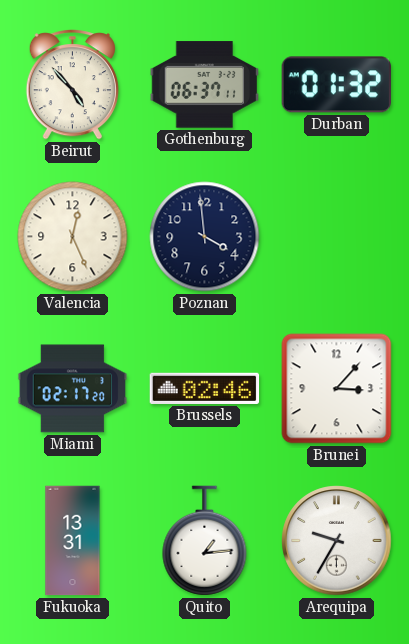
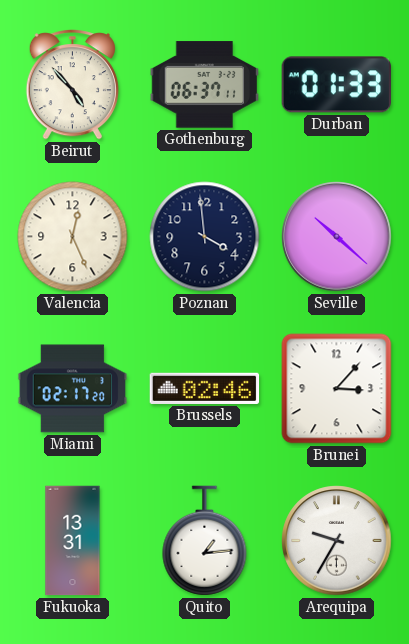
Durban: 01:32 -> 01:33 (336, 85)
Seville: none -> 10:22 (337, 237)
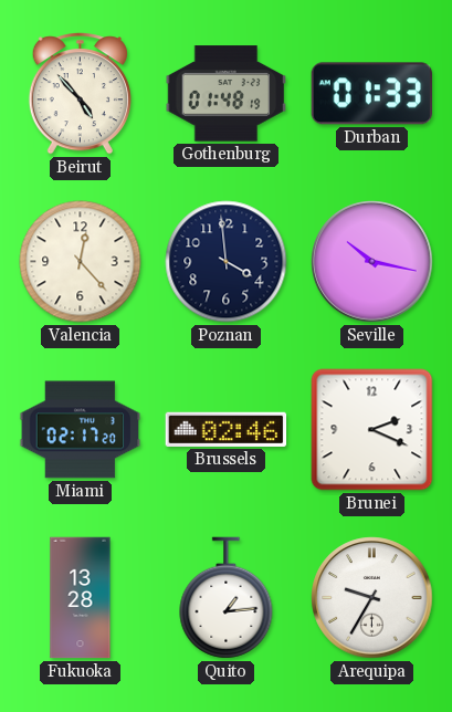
Gothenburg: 06:37 -> 01:48 (227, 94)
Valencia: 12:26 -> 12:23 (81, 262)
Seville: 10:22 -> 10:17 (372, 262)
Brunei: 3:07 -> 2:19 (372, 430)
Fukuoka: 13:31 -> 13:28 (81, 598)
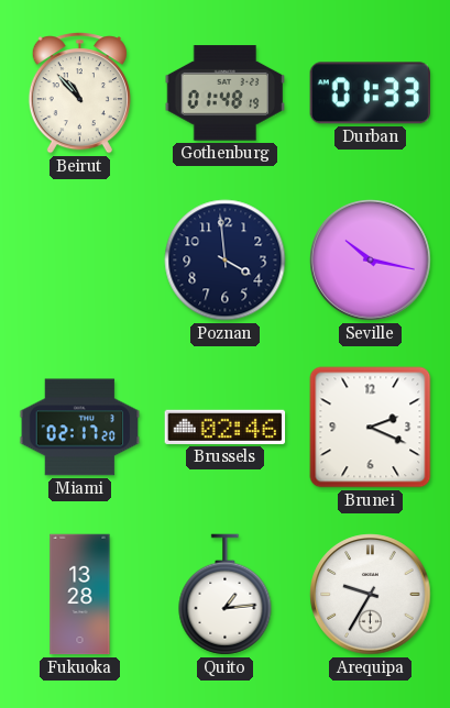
Beirut: 4:53 -> 10:53 (79, 93)
Valencia: 12:23 -> none (81, 262)
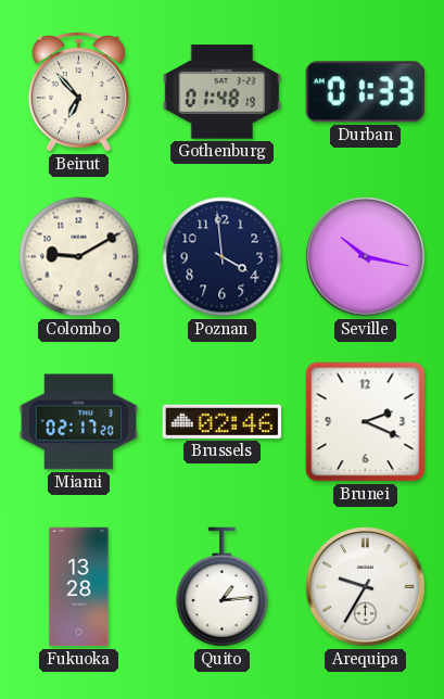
Beirut: 10:53 -> 6:53 (78, 92)
Colombo: none -> 9:10 (79, 257)
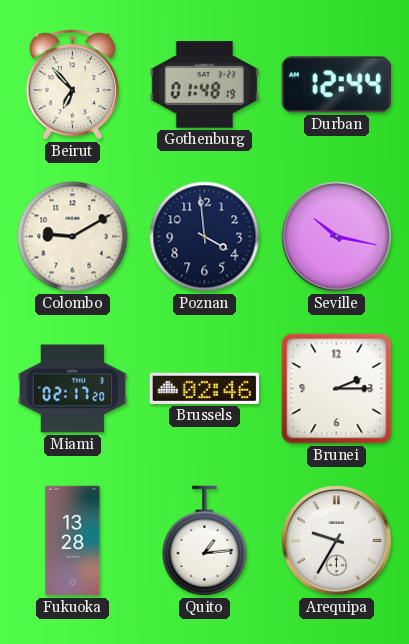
Durban: 01:33 -> 12:44 (336, 85)
Brunei: 2:19 -> 2:15 (337, 389)
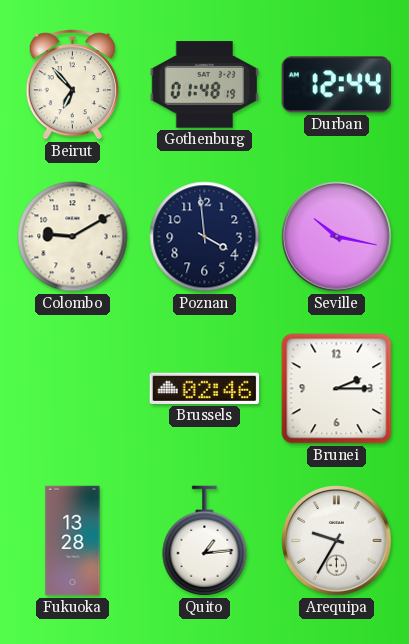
Miami: 02:17 -> none (73, 389)
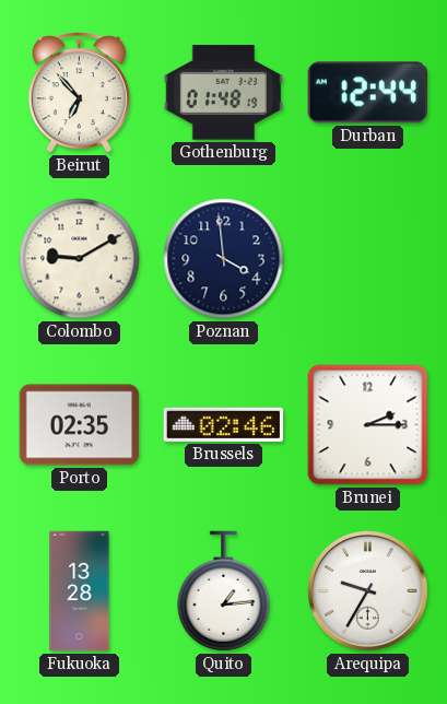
Seville: 10:17 -> none (337, 237)
Porto: none -> 02:35 (80, 425)
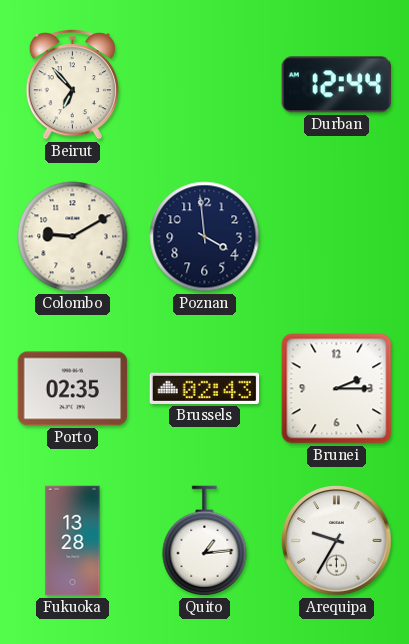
Gothenburg: 01:48 -> none (224, 93)
Brussels: 02:46 -> 02:43 (205, 388)
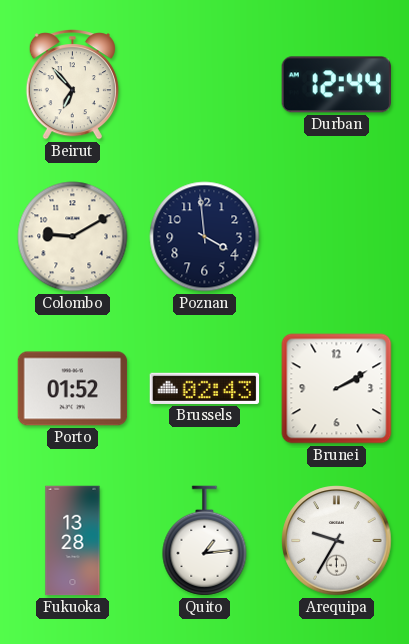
Porto: 02:35 -> 01:52 (73, 389)
Brunei: 2:15 -> 2:10 (337, 389)
